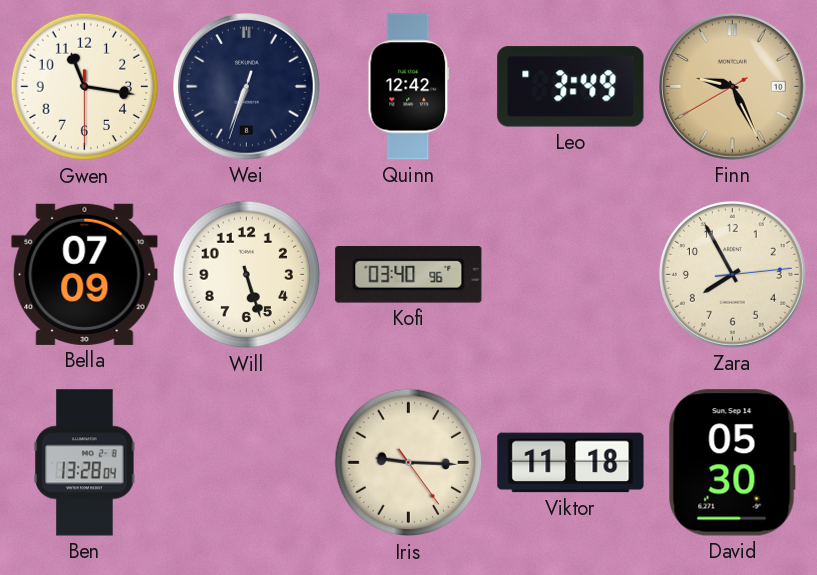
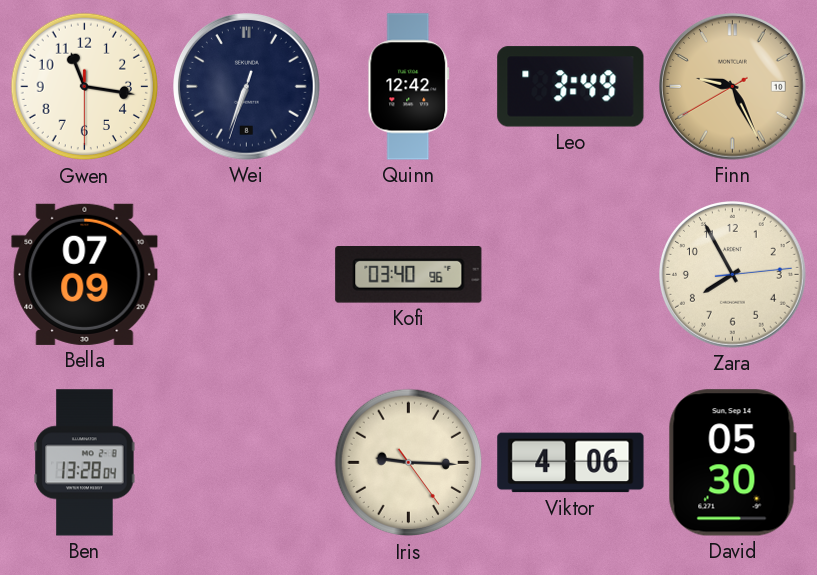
Will: 5:27 -> none (247, 275)
Viktor: 11:18 -> 4:06 (571, 463)
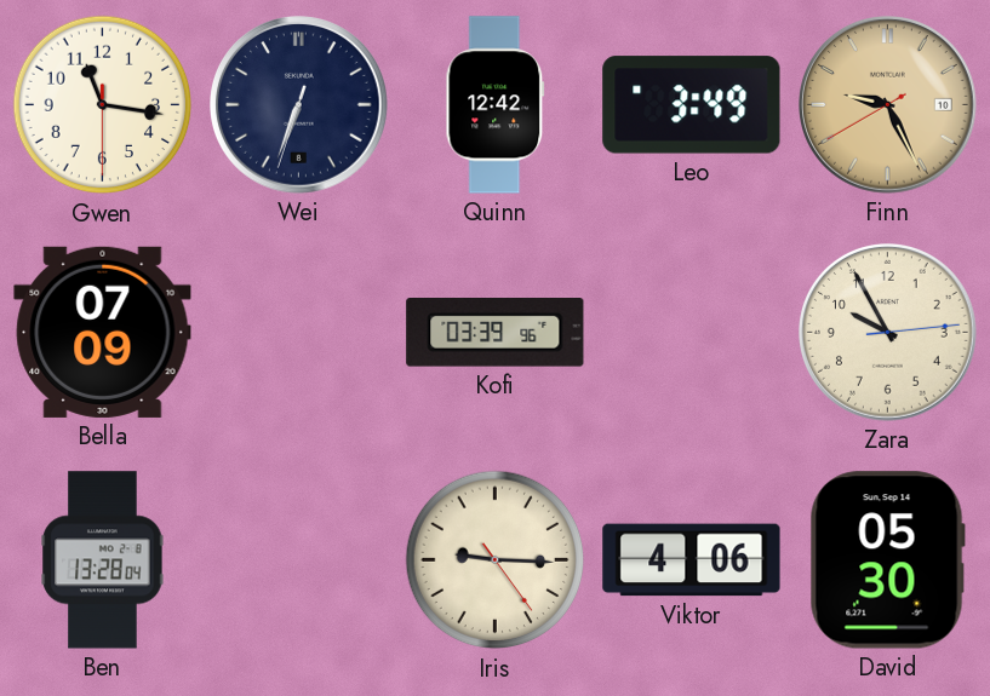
Kofi: 03:40 -> 03:39 (496, 333)
Zara: 7:55 -> 9:55 (888, 333)
